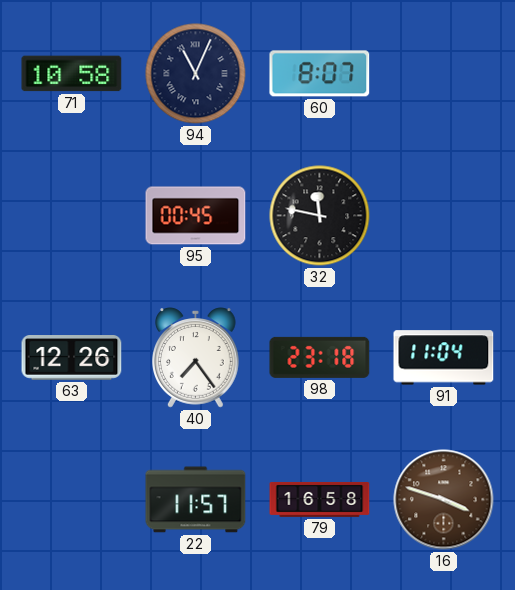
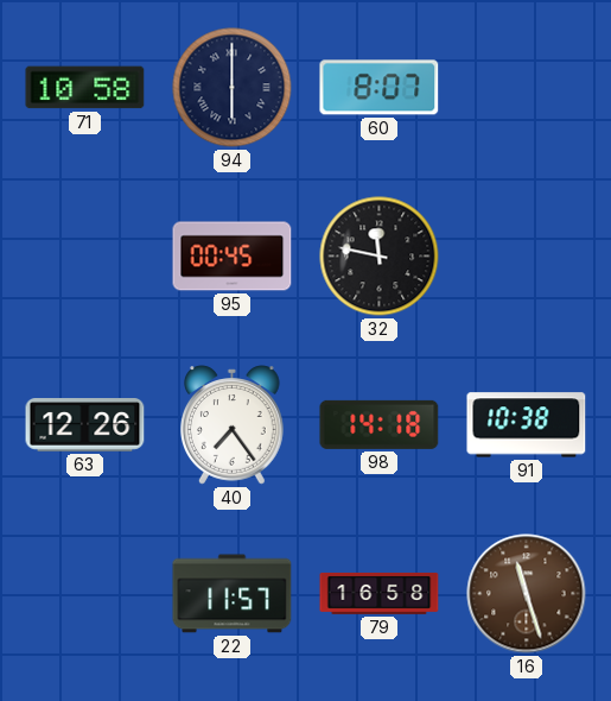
94: 11:04 -> 6:00 (233, 88)
98: 23:18 -> 14:18 (380, 424)
91: 11:04 -> 10:38 (527, 425)
16: 3:48 -> 11:27 (527, 594)
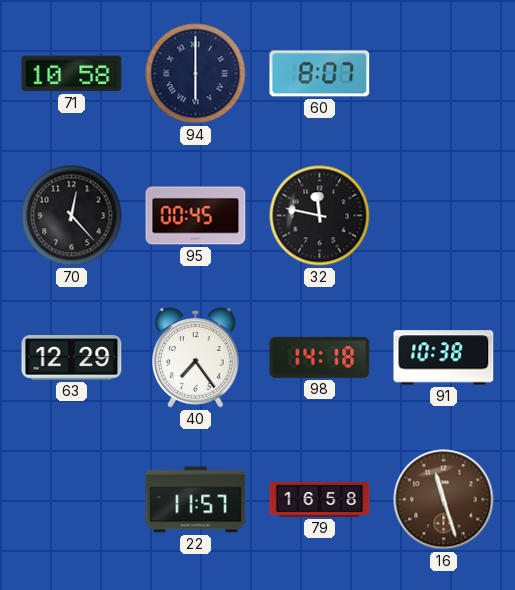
70: none -> 12:23 (72, 216)
63: 12:26 -> 12:29 (72, 358)
